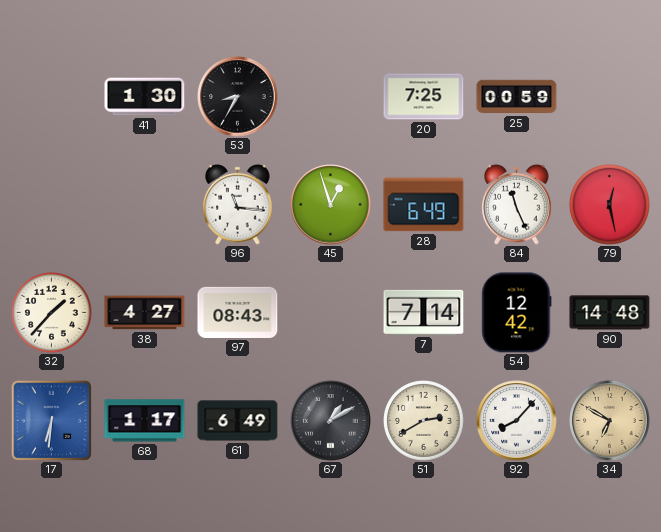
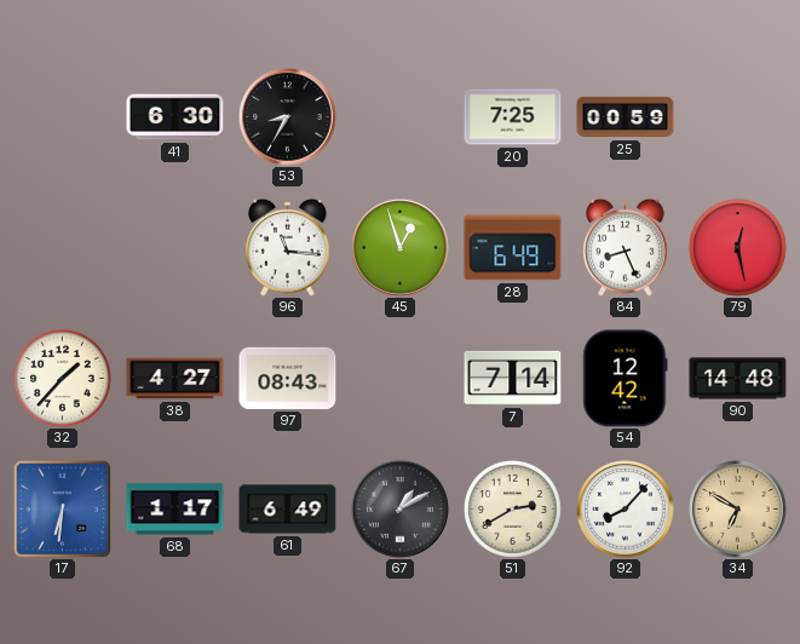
41: 1:30 -> 6:30 (175, 117)
84: 11:26 -> 8:26 (626, 247)
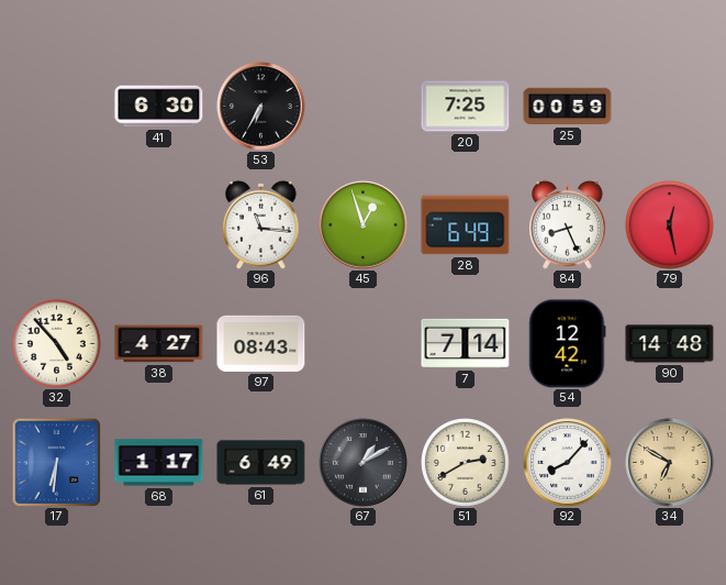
53: 8:35 -> 6:35 (261, 107)
32: 1:37 -> 4:53 (57, 344)
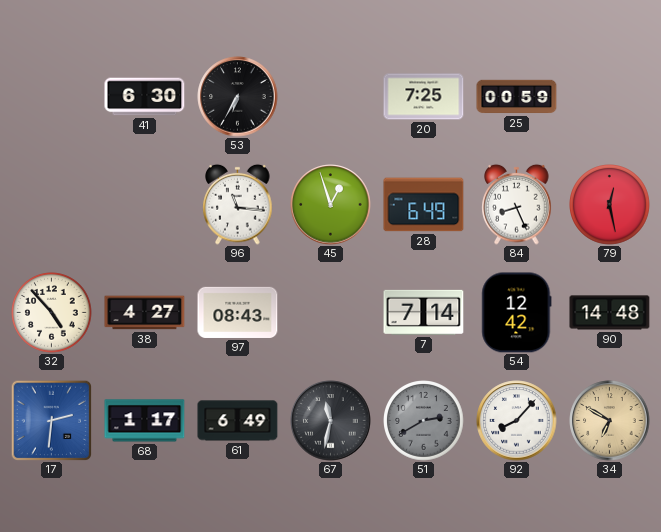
17: 6:31 -> 2:31 (51, 420)
67: 1:10 -> 11:32 (331, 421)
51 dial: cream -> grey (424, 421)
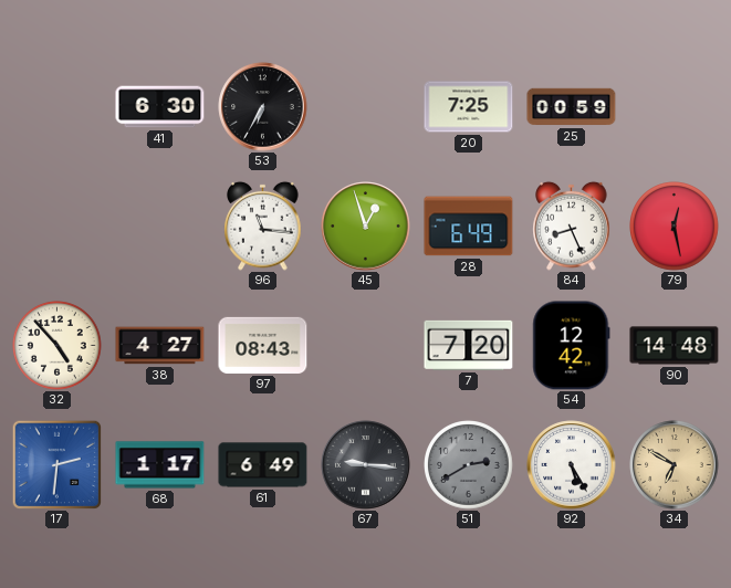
7: 7:14 -> 7:20 (469, 345)
67: 11:32 -> 9:16 (366, 465)
92: 8:07 -> 5:25 (572, 465)
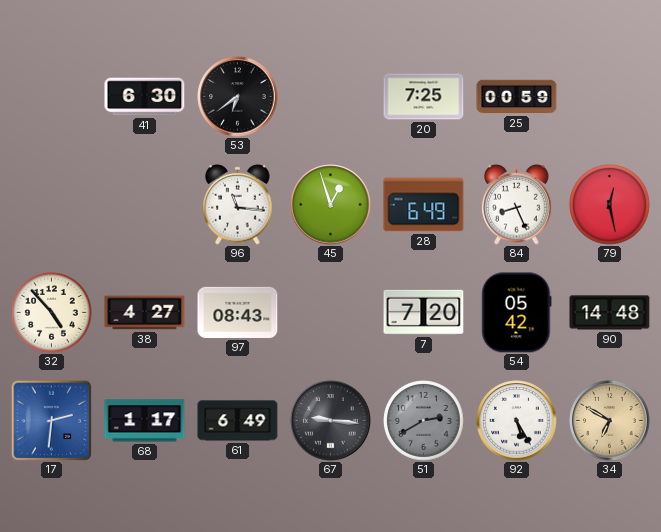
53: 6:35 -> 6:39 (238, 97)
54: 12:42 -> 05:42 (517, 313)
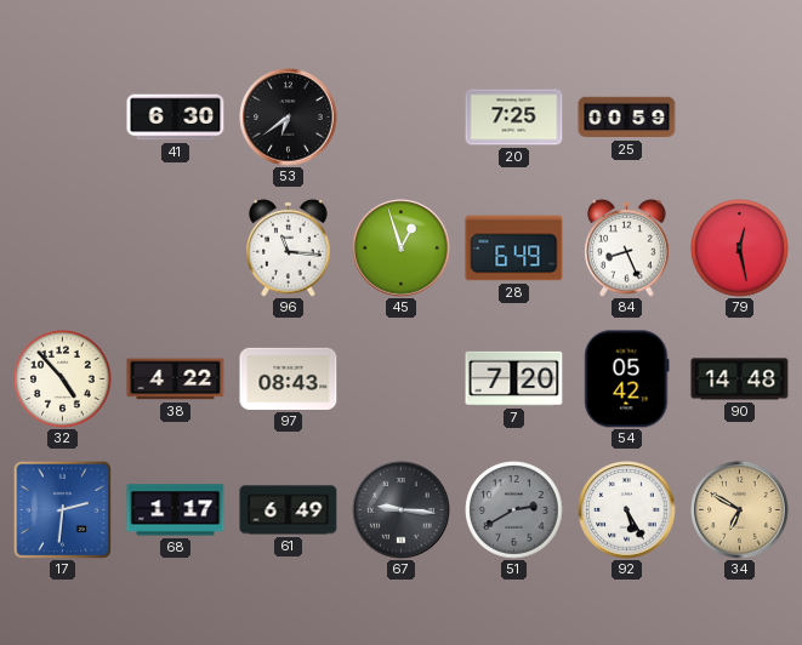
38: 4:27 -> 4:22 (176, 379)
